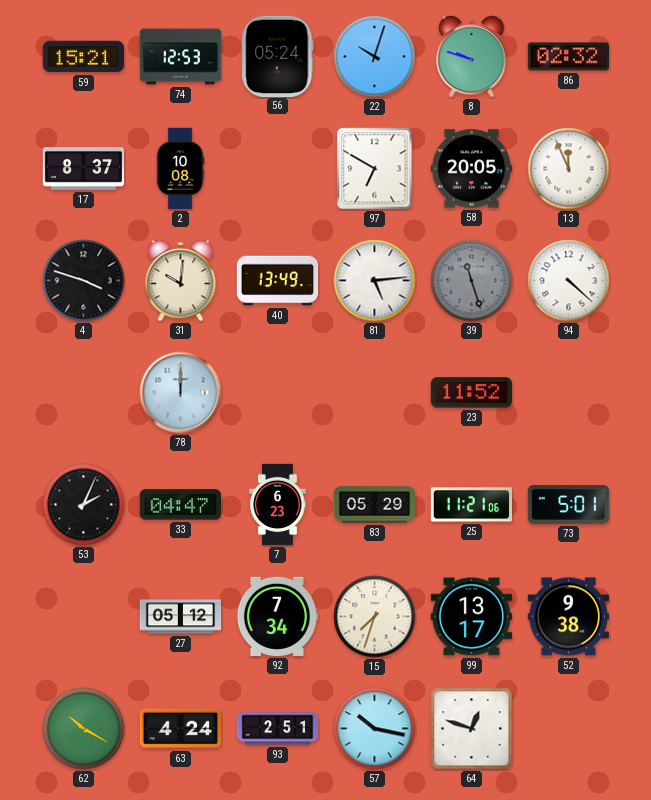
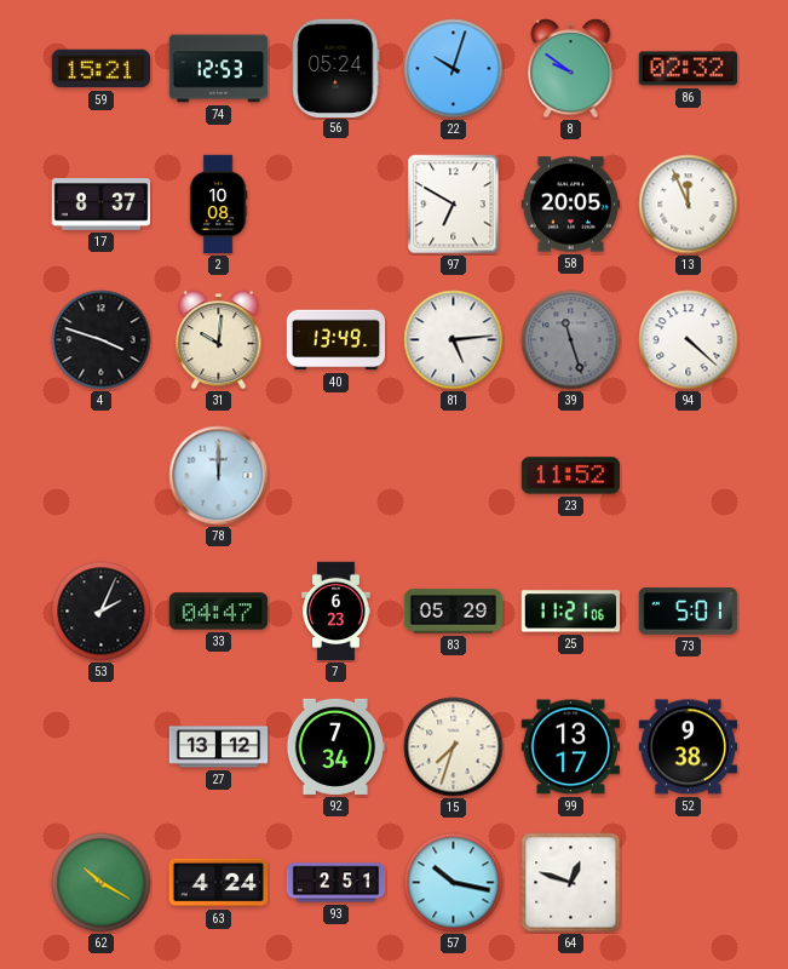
8: 9:48 -> 9:51 (571, 69)
27: 05:12 -> 13:12 (219, 747)
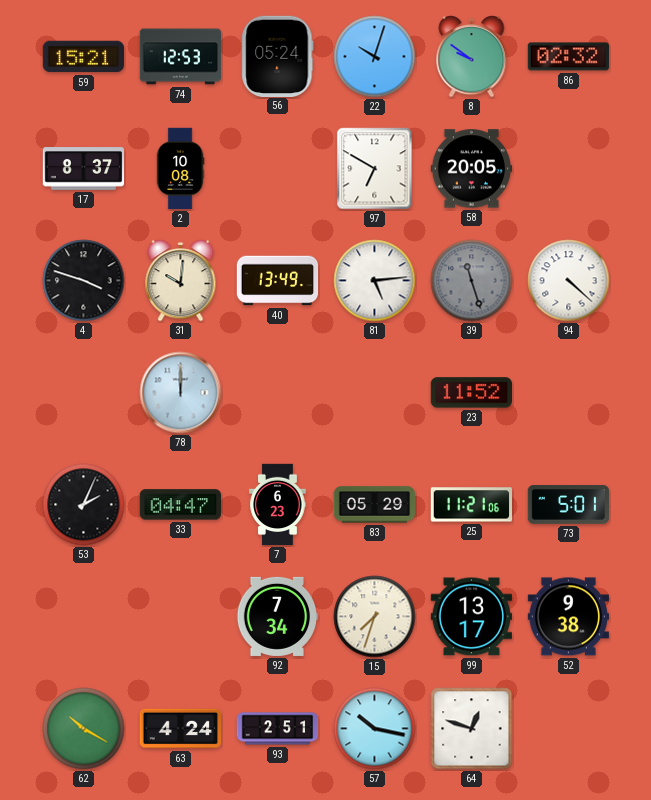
13: 11:56 -> none (689, 205)
27: 13:12 -> none (219, 747)
